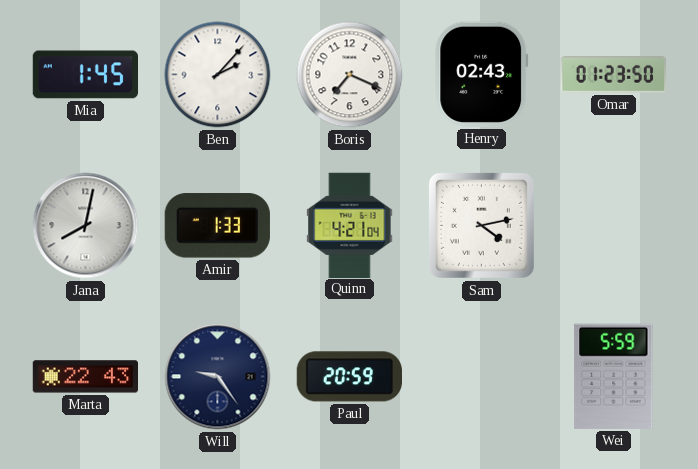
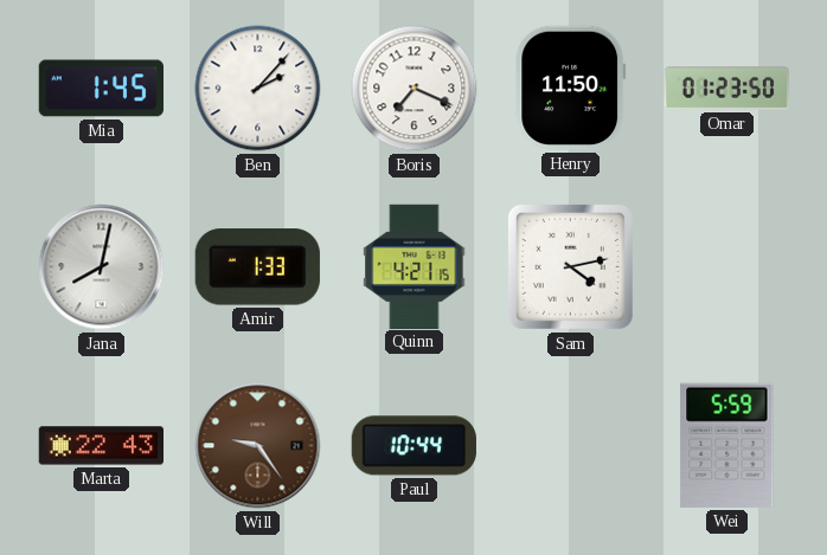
Henry: 02:43 -> 11:50 (571, 88)
Quinn: 4:21:04 -> 4:21:15 (415, 266)
Will dial: navy -> brown (258, 446)
Paul: 20:59 -> 10:44 (413, 446)
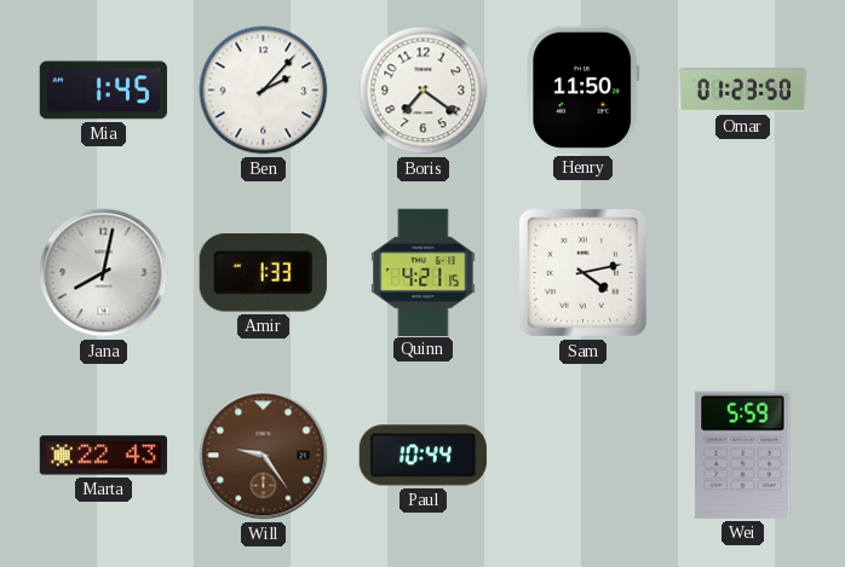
Boris: 7:19 -> 7:21 (424, 91)
